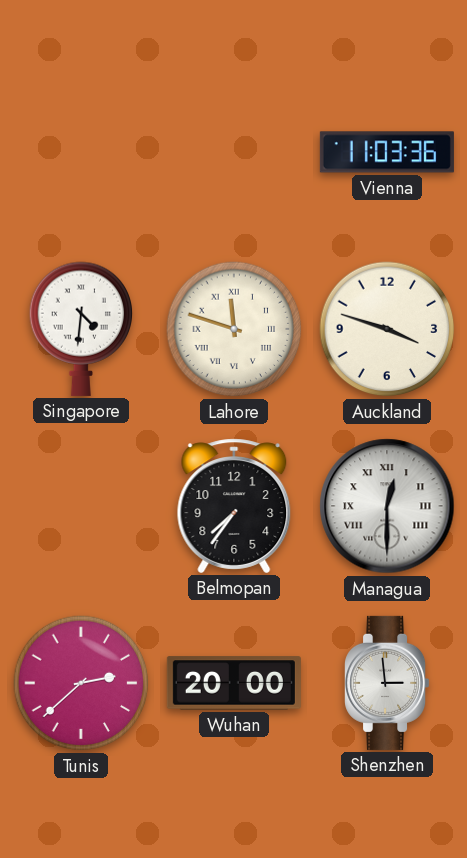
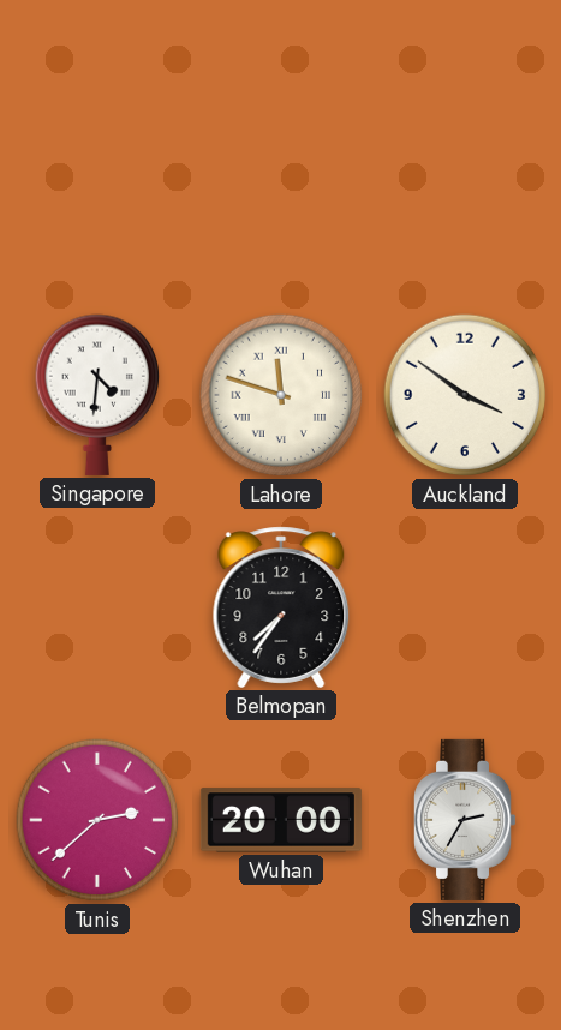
Vienna: 11:03 -> none (387, 152)
Auckland: 3:48 -> 3:51 (465, 395)
Managua: 12:30 -> none (387, 506)
Shenzhen: 2:59 -> 2:35 (466, 820)
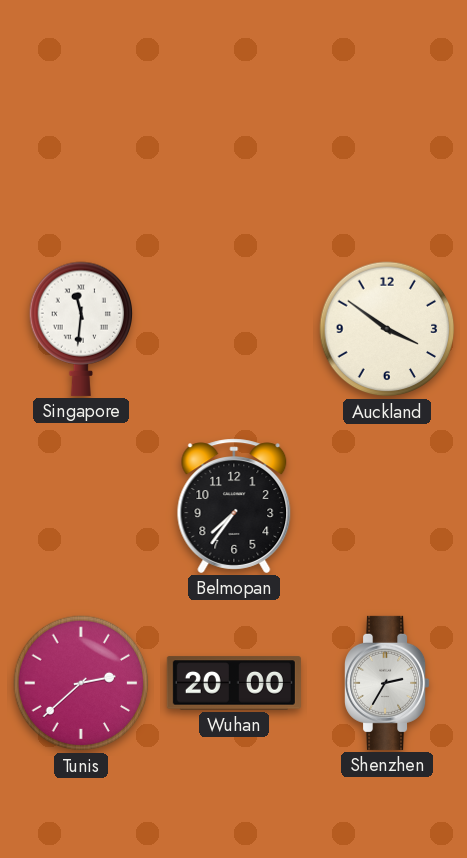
Singapore: 4:31 -> 11:31 (81, 329)
Lahore: 11:48 -> none (281, 395)
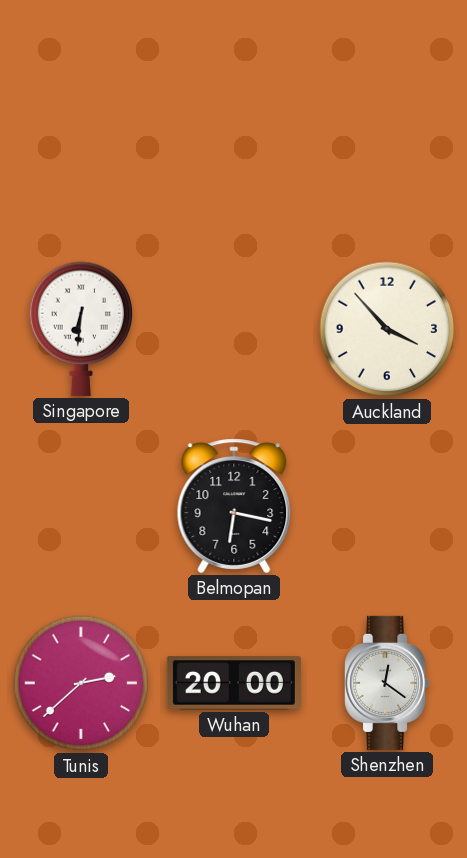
Singapore: 11:31 -> 6:31 (81, 329)
Auckland: 3:51 -> 3:53 (387, 329)
Belmopan: 7:36 -> 6:17 (234, 506)
Shenzhen: 2:35 -> 12:21 (388, 683)
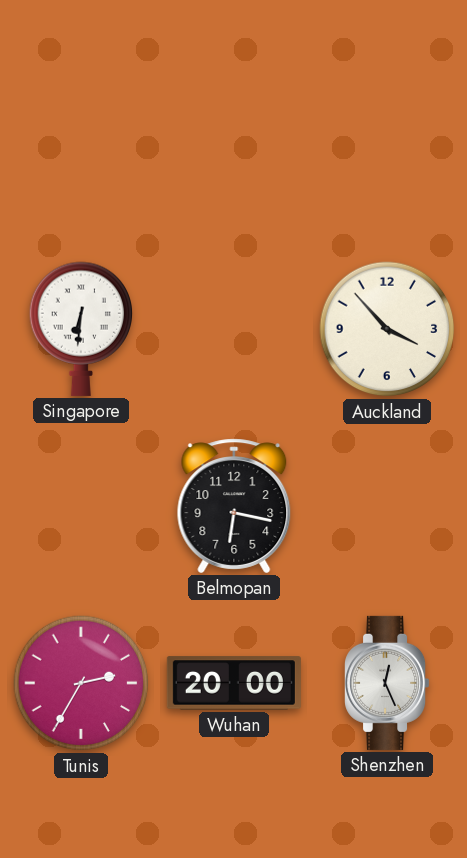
Tunis: 2:38 -> 2:35 (81, 683)
Shenzhen: 12:21 -> 12:26 (388, 683)
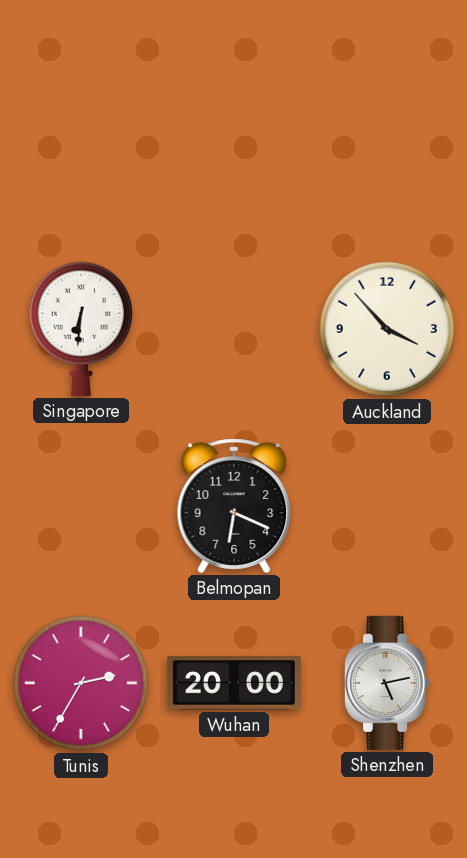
Belmopan: 6:17 -> 6:19 (234, 506)
Shenzhen: 12:26 -> 5:13 (388, 683)
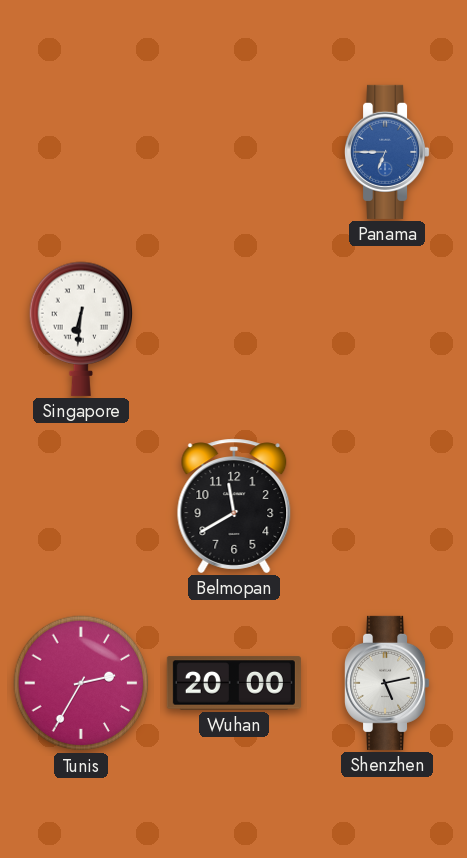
Panama: none -> 6:45 (388, 152)
Auckland: 3:53 -> none (387, 329)
Belmopan: 6:19 -> 11:40 (234, 506)
